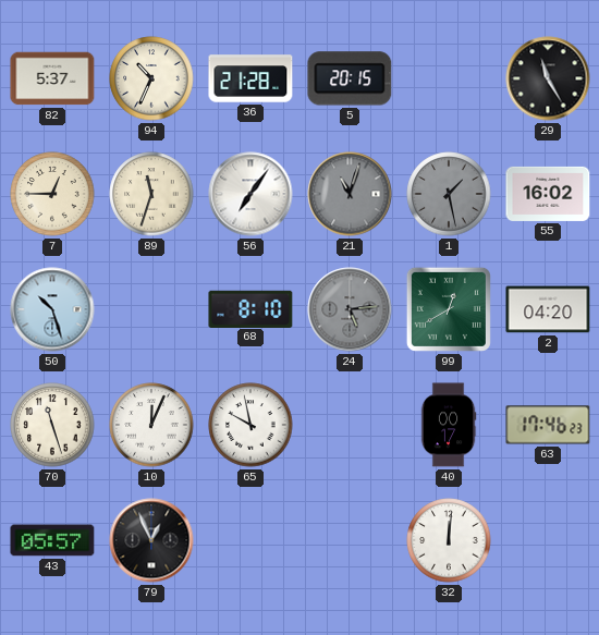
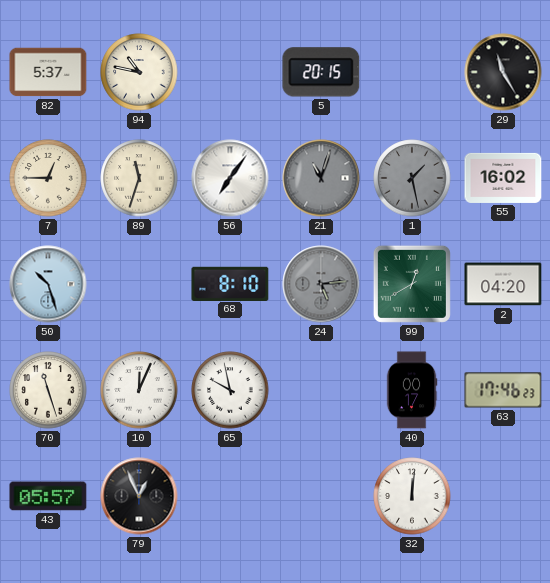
94: 10:34 -> 10:47 (139, 72)
36: 21:28 -> none (250, 78)
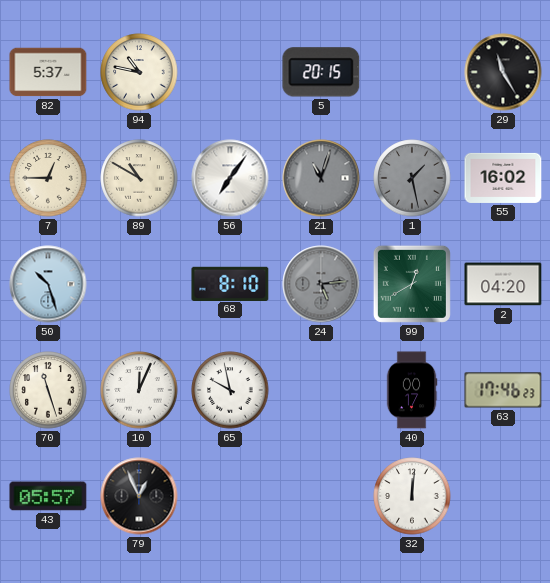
89: 11:33 -> 10:50 (139, 178)
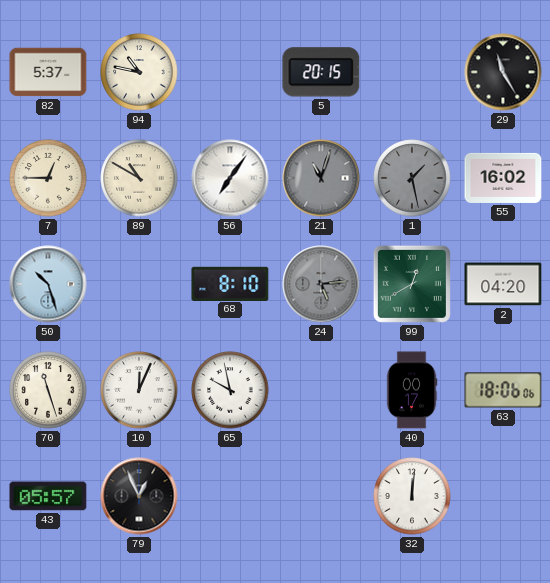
63: 17:46 -> 18:06 (503, 390)
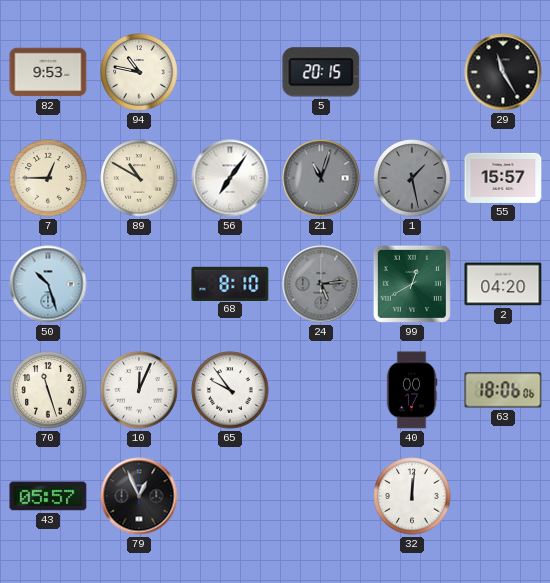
82: 5:37 -> 9:53 (48, 72)
55: 16:02 -> 15:57 (503, 178)
65: 9:58 -> 9:54 (230, 390)
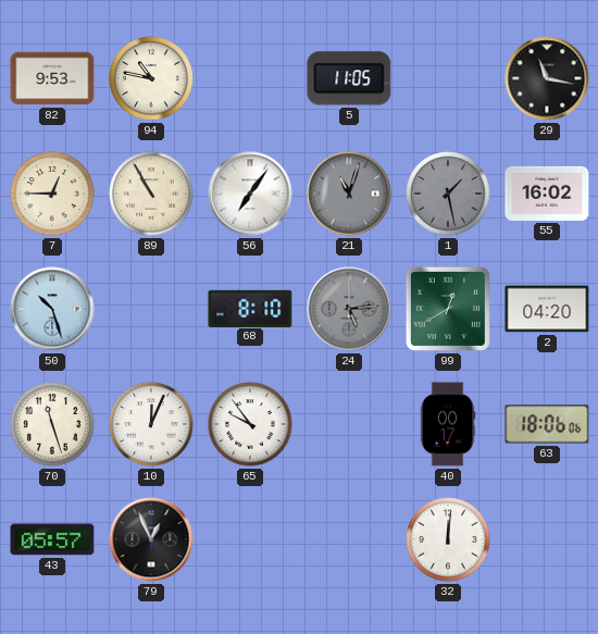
5: 20:15 -> 11:05 (349, 78)
29: 11:25 -> 11:17 (547, 78)
89: 10:50 -> 10:55 (151, 194)
55: 15:57 -> 16:02 (547, 194)
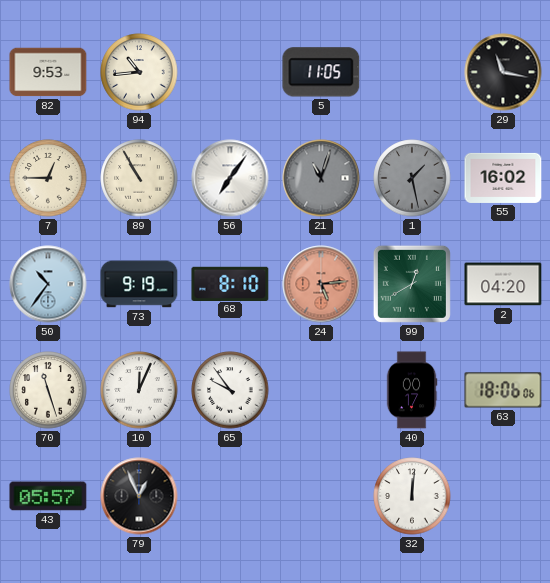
94: 10:47 -> 10:44 (139, 72)
50: 10:27 -> 10:36 (48, 284)
73: none -> 9:19 (139, 284)
24 dial: grey -> salmon (321, 284)
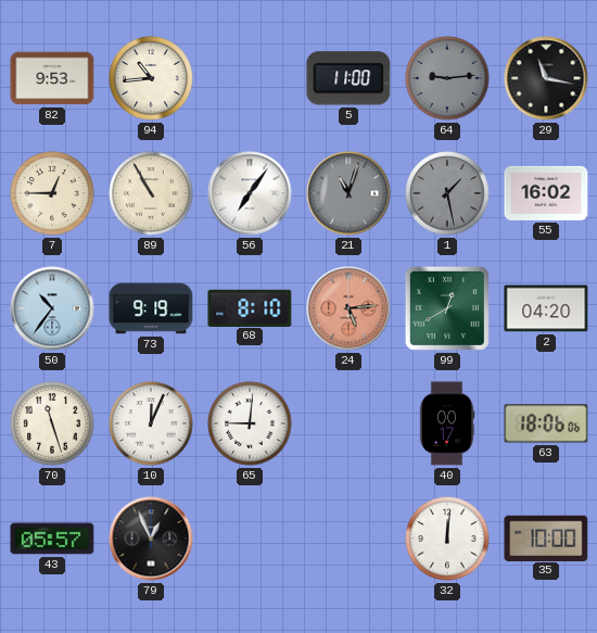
5: 11:05 -> 11:00 (348, 78)
64: none -> 9:14 (447, 78)
65: 9:54 -> 9:01 (250, 423)
35: none -> 10:00 (546, 537)
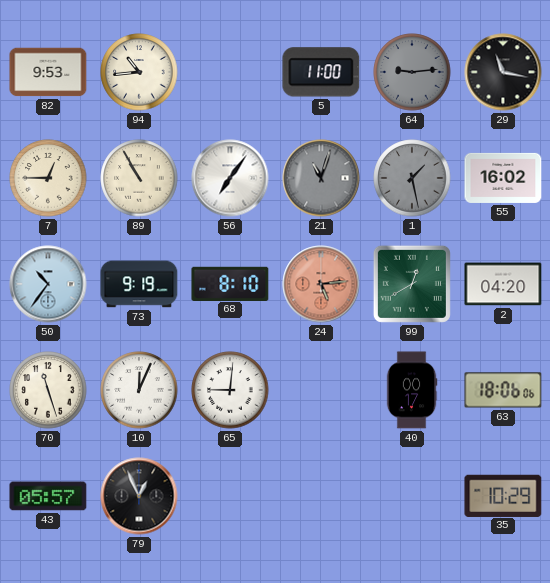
32: 12:01 -> none (447, 539)
35: 10:00 -> 10:29 (503, 495)
